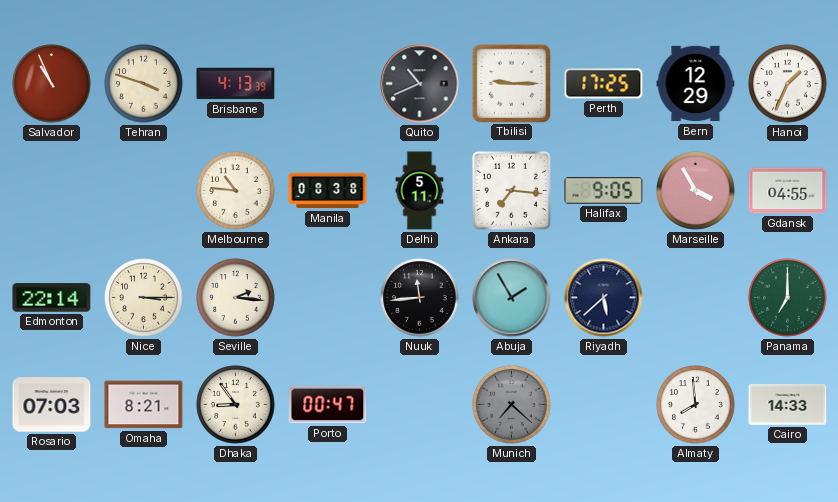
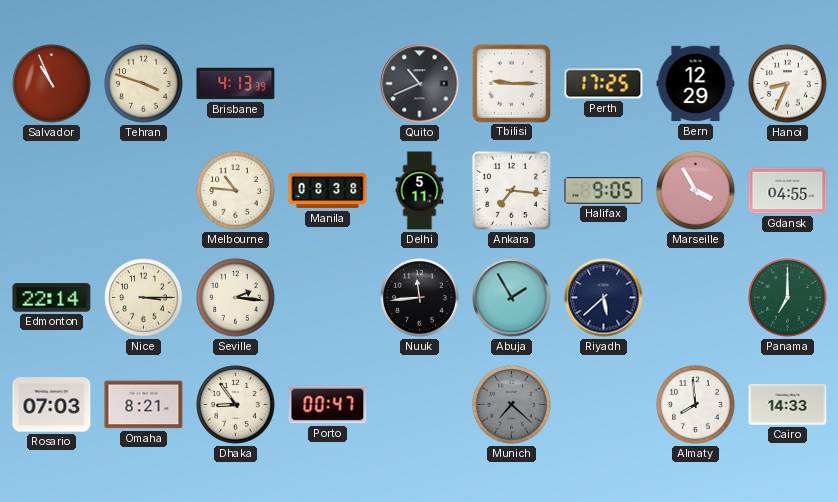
Hanoi: 1:34 -> 8:34 (788, 84)
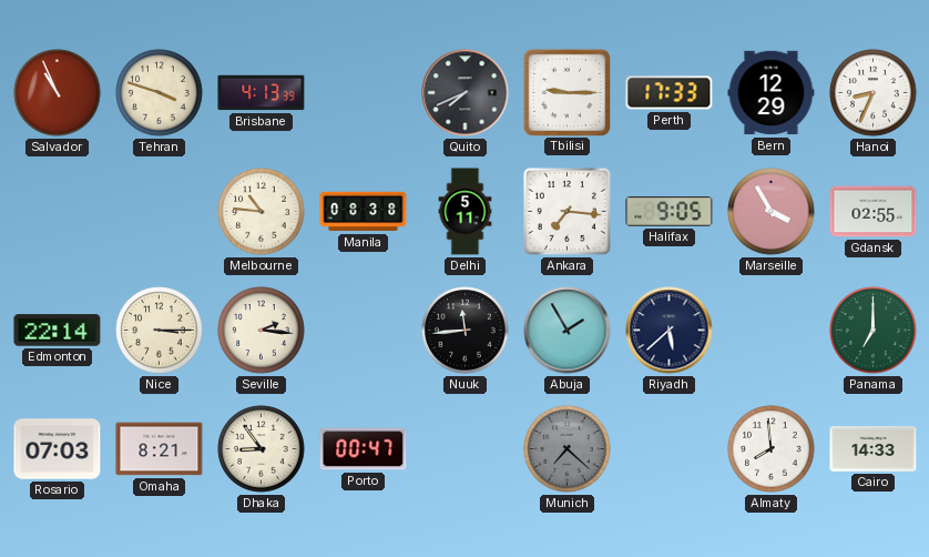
Quito: 10:41 -> 7:41 (466, 93)
Perth: 17:25 -> 17:33 (670, 93)
Gdansk: 04:55 -> 02:55 (874, 212)
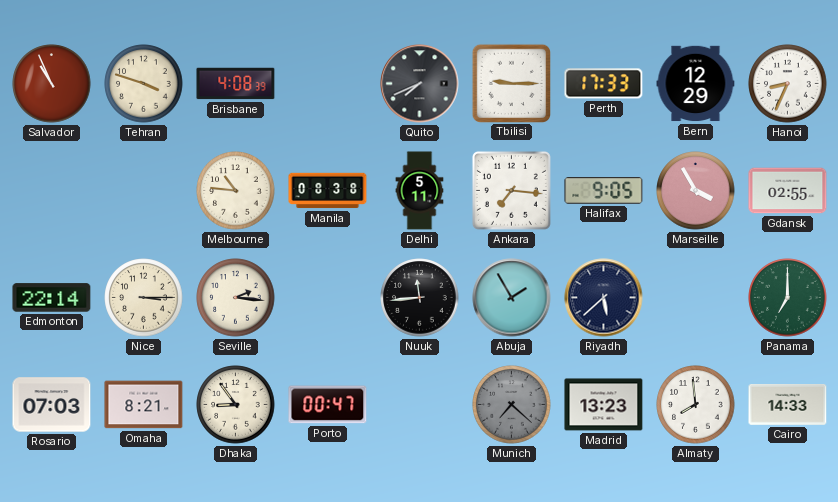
Brisbane: 4:13 -> 4:08 (236, 84)
Madrid: none -> 13:23 (604, 405)
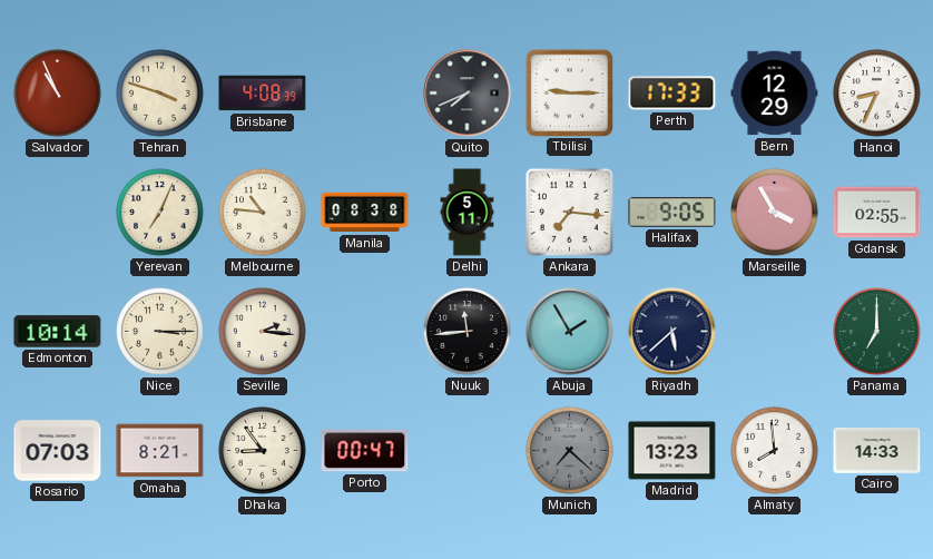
Yerevan: none -> 7:04 (160, 213)
Edmonton: 22:14 -> 10:14 (58, 332)
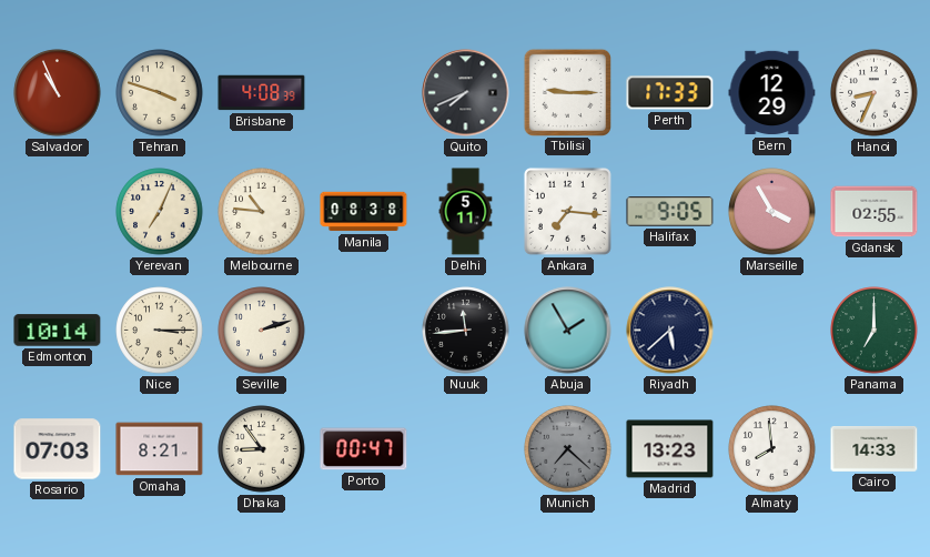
Seville: 2:16 -> 2:12 (262, 331)
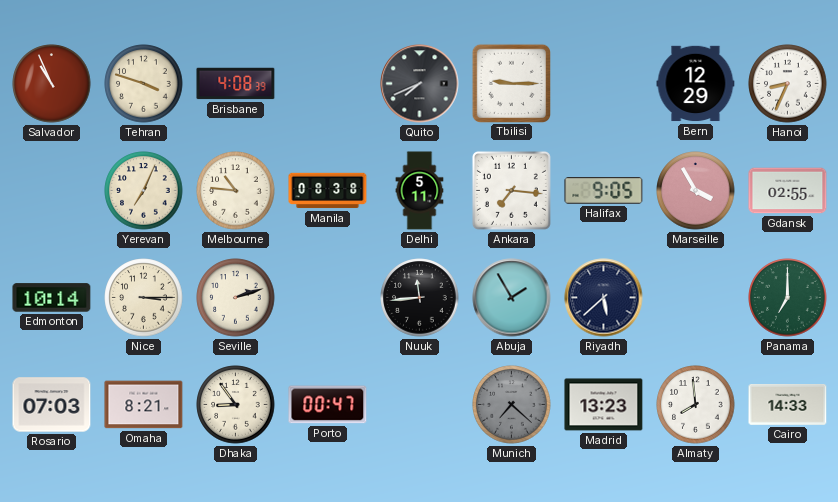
Perth: 17:33 -> none (670, 93)
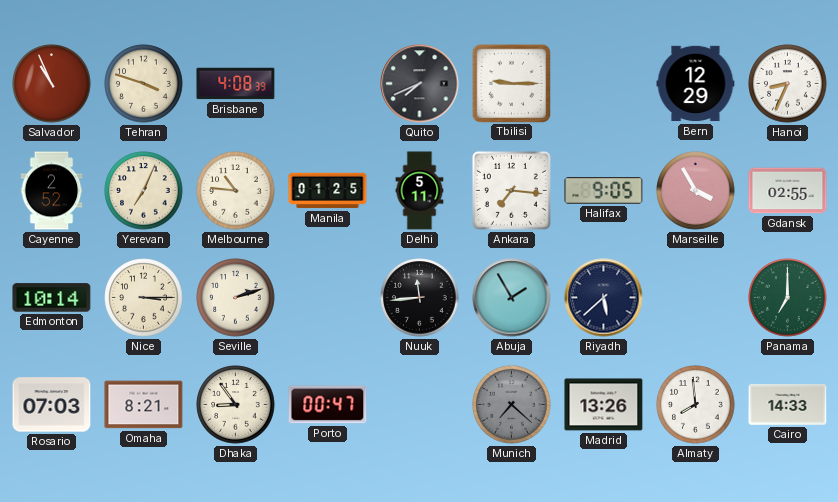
Cayenne: none -> 2:52 (52, 191)
Manila: 08:38 -> 01:25 (328, 191)
Madrid: 13:23 -> 13:26 (604, 405)
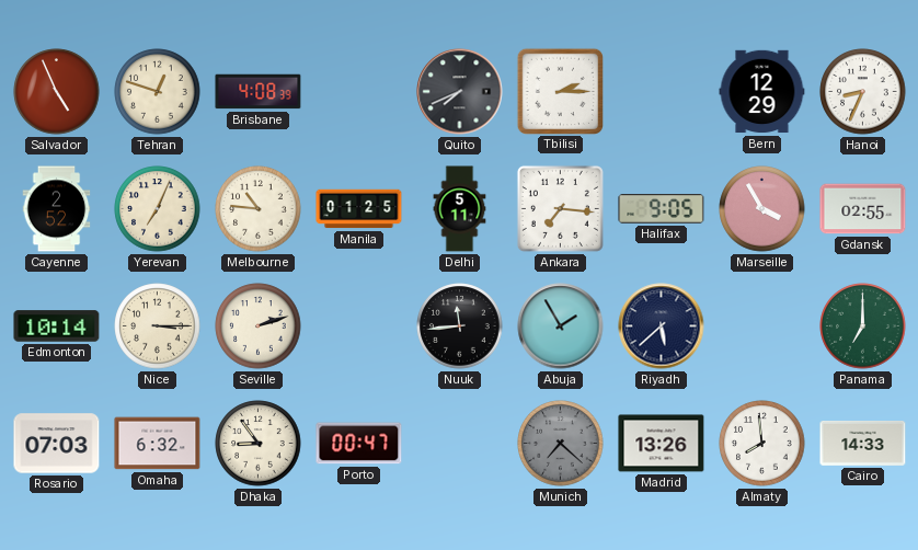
Salvador: 10:56 -> 4:56 (57, 92)
Tehran: 3:48 -> 12:48 (158, 92)
Tbilisi: 9:15 -> 2:15 (560, 91)
Omaha: 8:21 -> 6:32 (158, 444)
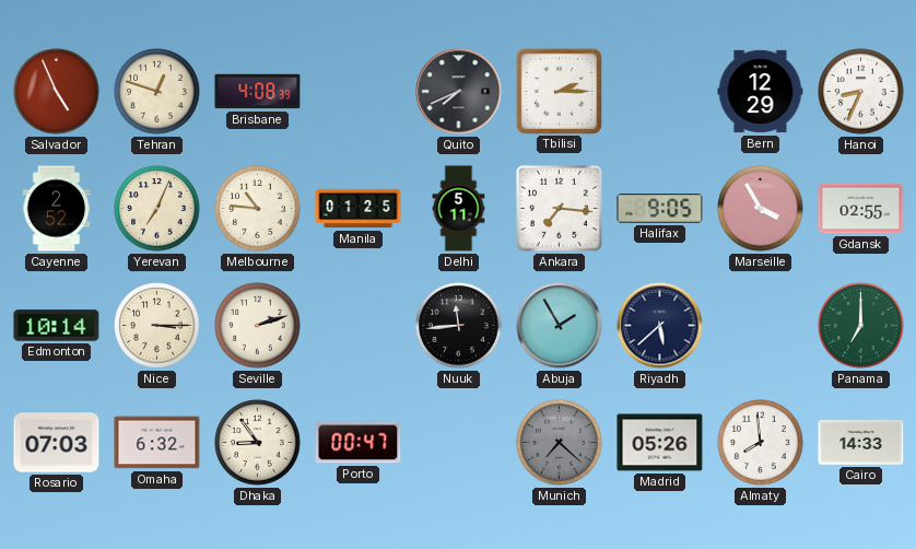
Madrid: 13:26 -> 05:26 (660, 443)
